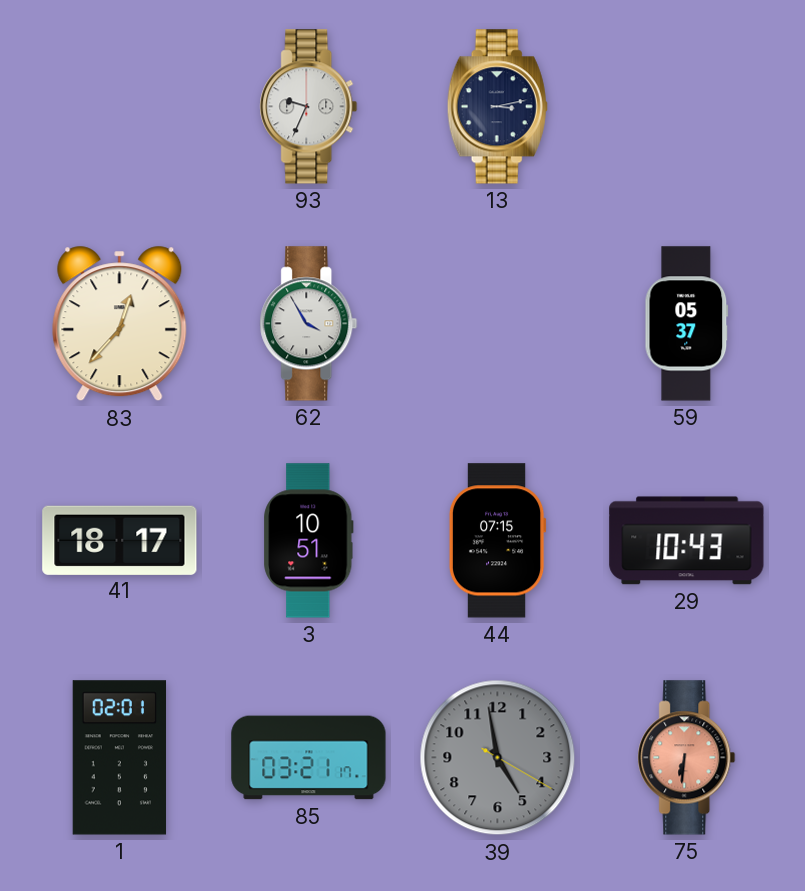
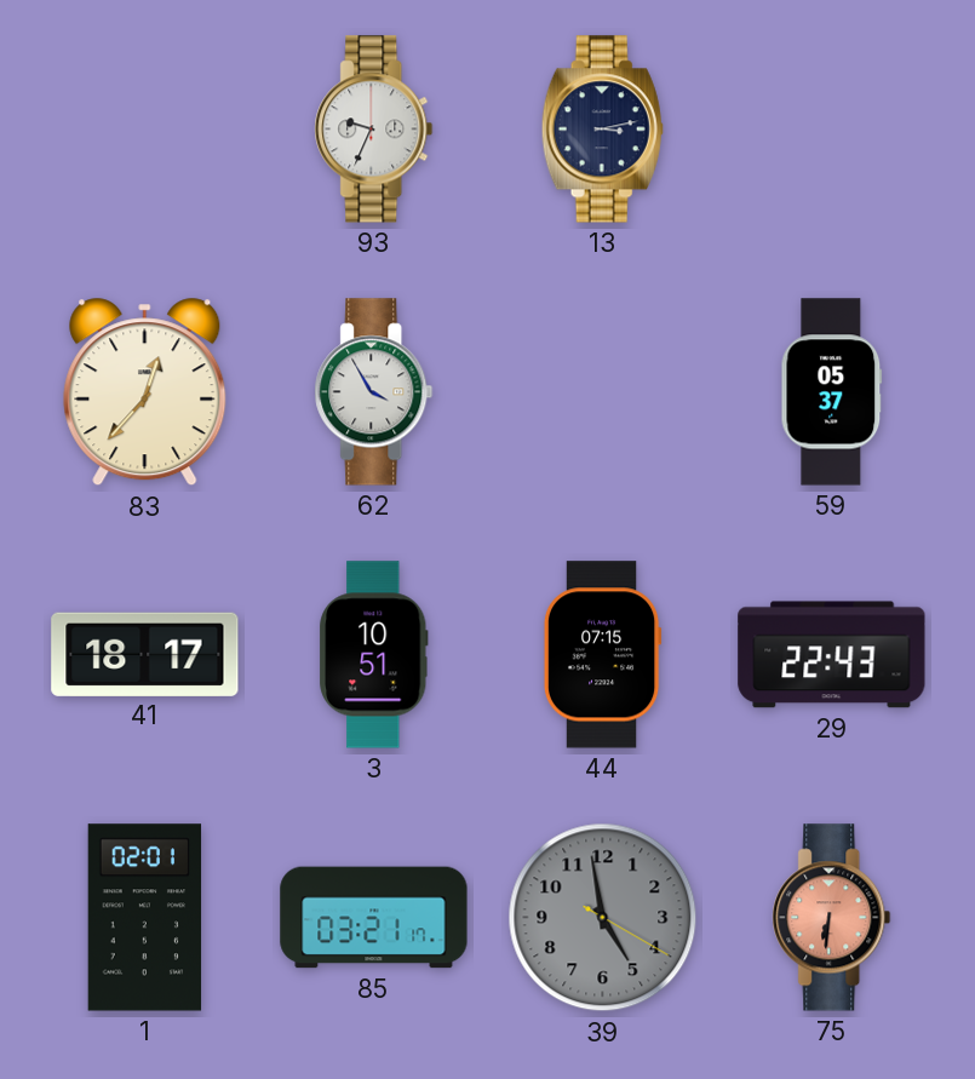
29: 10:43 -> 22:43 (832, 655)
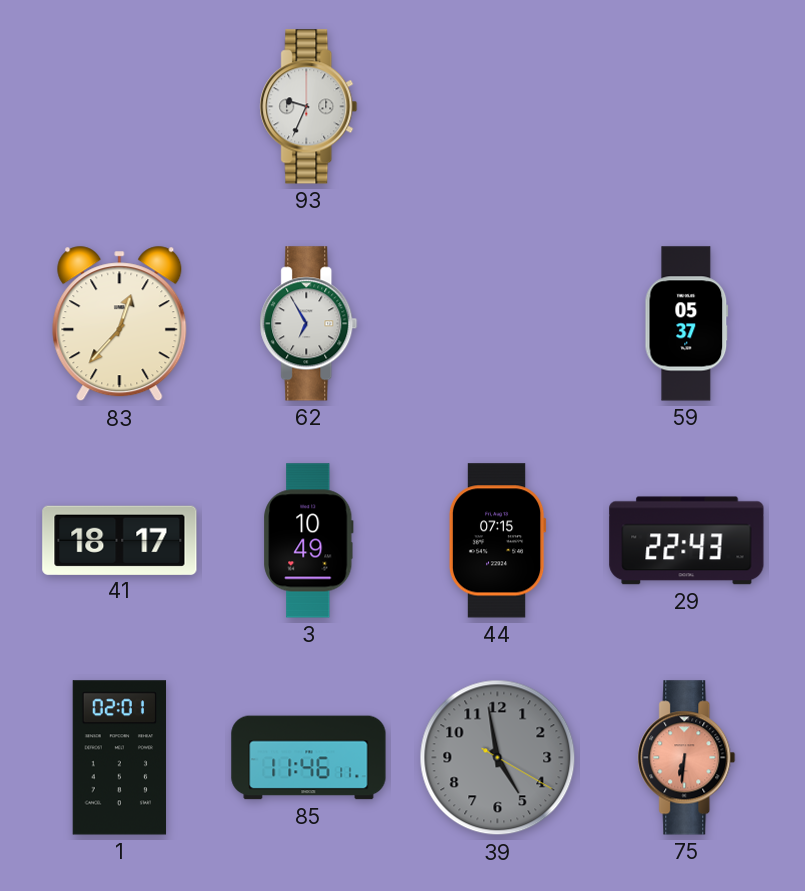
13: 3:13 -> none (602, 130)
62: 3:55 -> 6:55 (309, 324)
3: 10:51 -> 10:49 (309, 541)
85: 03:21 -> 11:46 (309, 758)
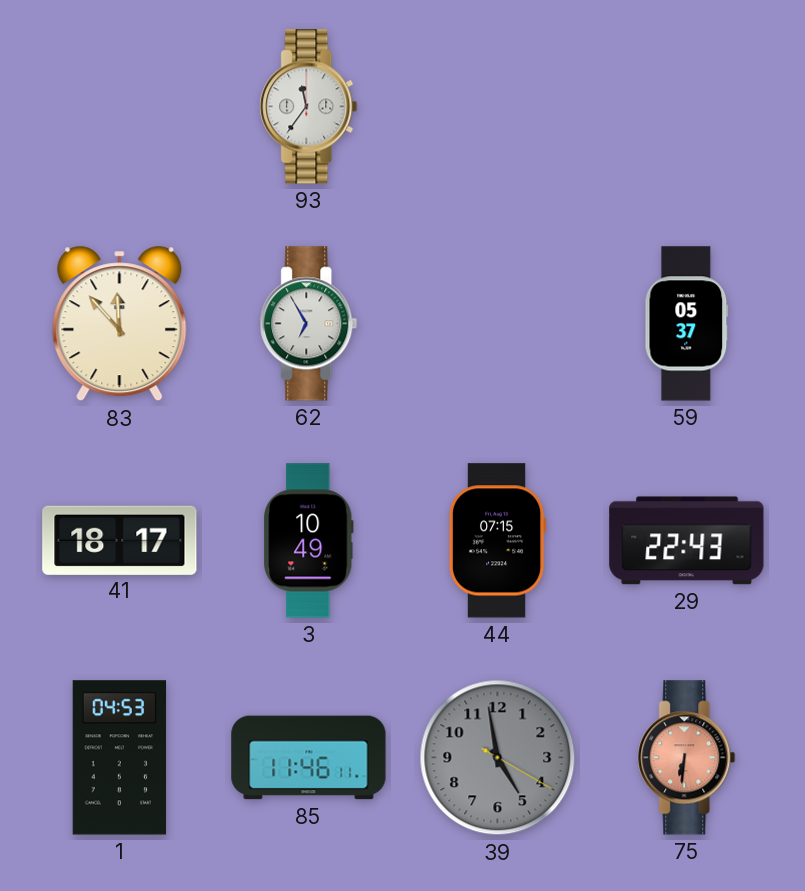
93: 9:34 -> 11:36 (309, 107)
83: 12:37 -> 11:53 (120, 324)
1: 02:01 -> 04:53 (120, 758)
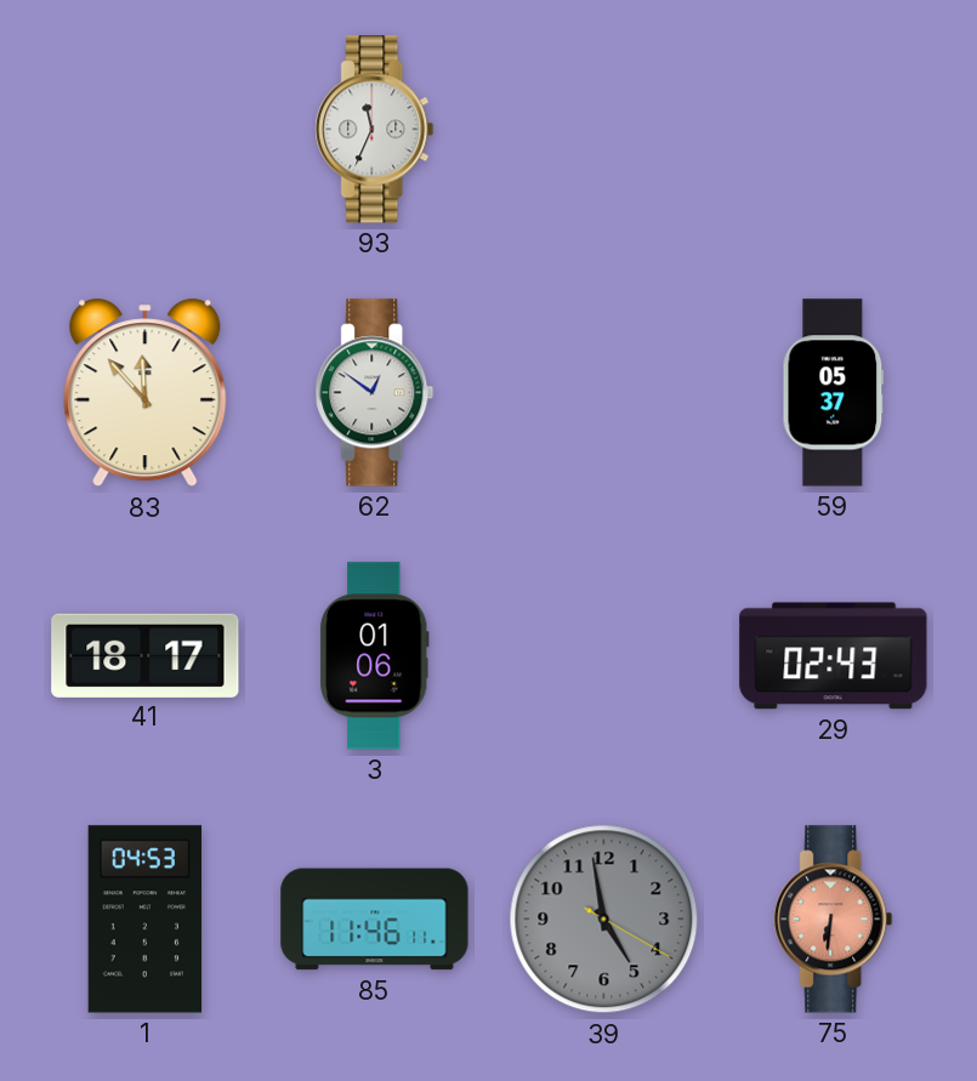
93: 11:36 -> 11:34 (375, 130)
62: 6:55 -> 12:51 (375, 393)
3: 10:49 -> 01:06 (375, 656)
44: 07:15 -> none (497, 541)
29: 22:43 -> 02:43 (834, 656)
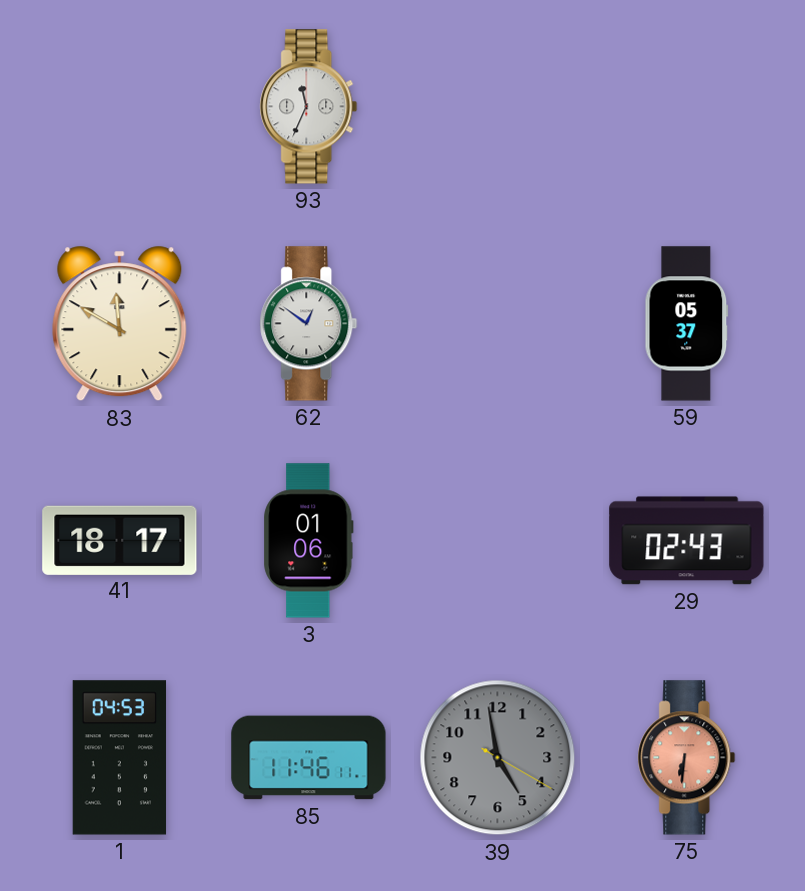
83: 11:53 -> 11:50 (120, 324)
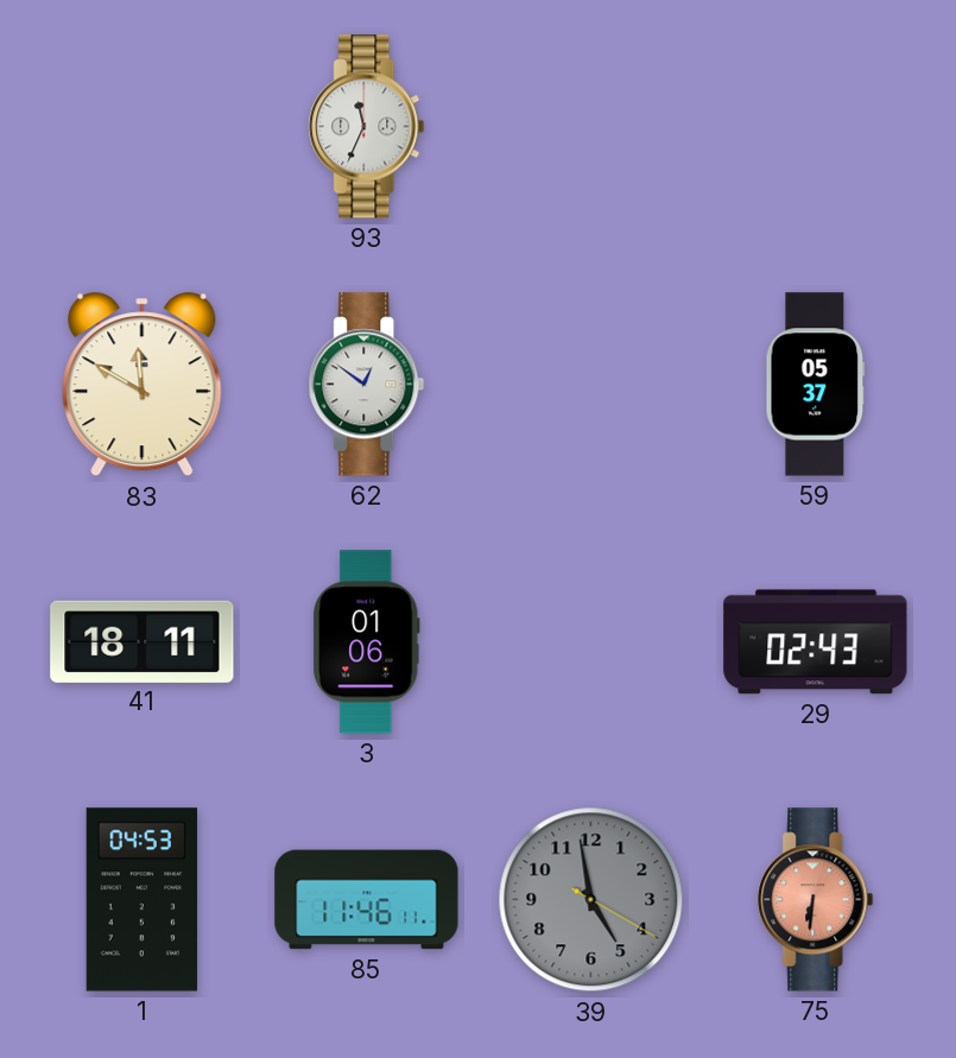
41: 18:17 -> 18:11 (143, 641)
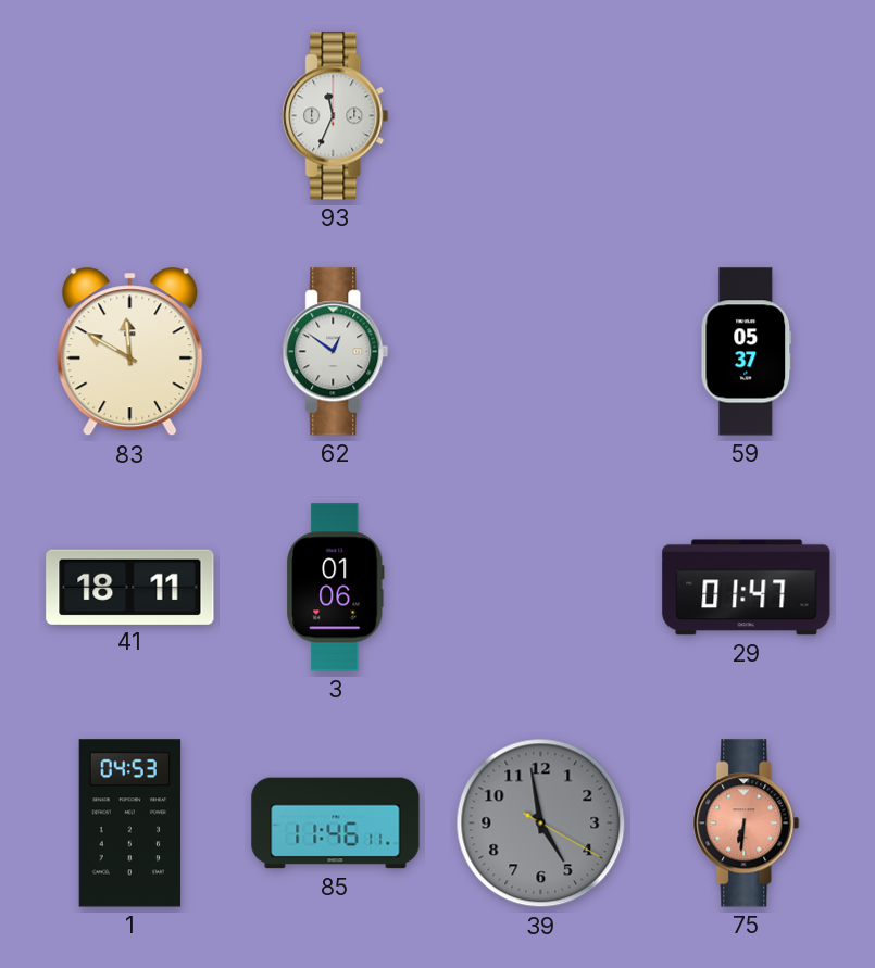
29: 02:43 -> 01:47 (747, 588)
